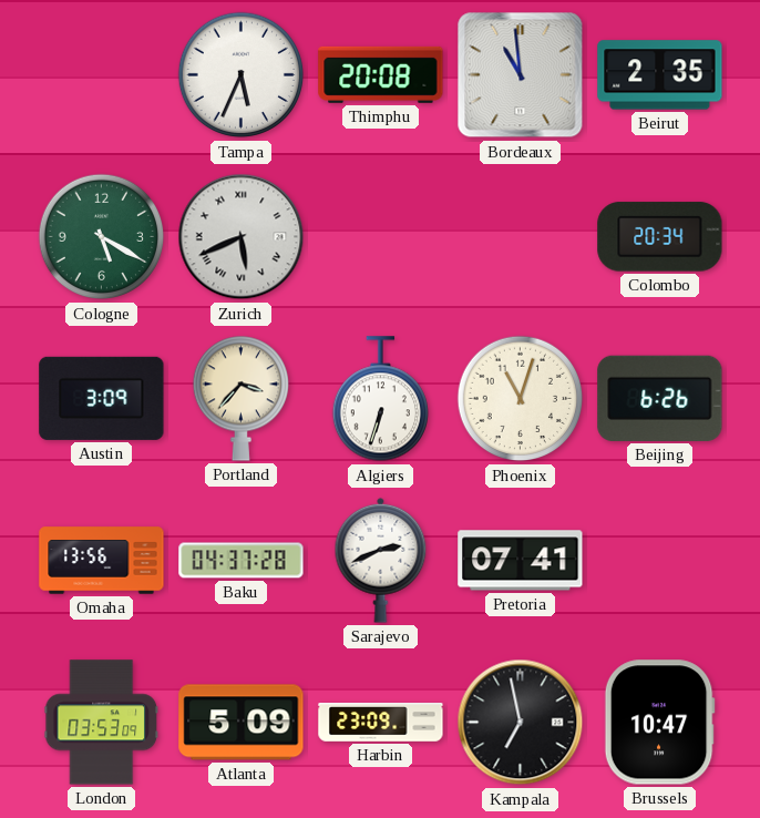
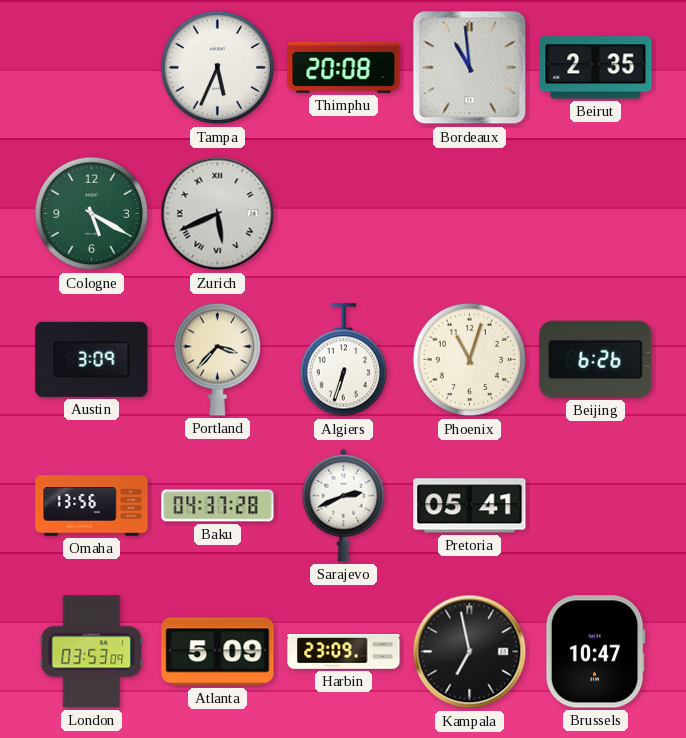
Colombo: 20:34 -> none (660, 237)
Pretoria: 07:41 -> 05:41 (470, 506)
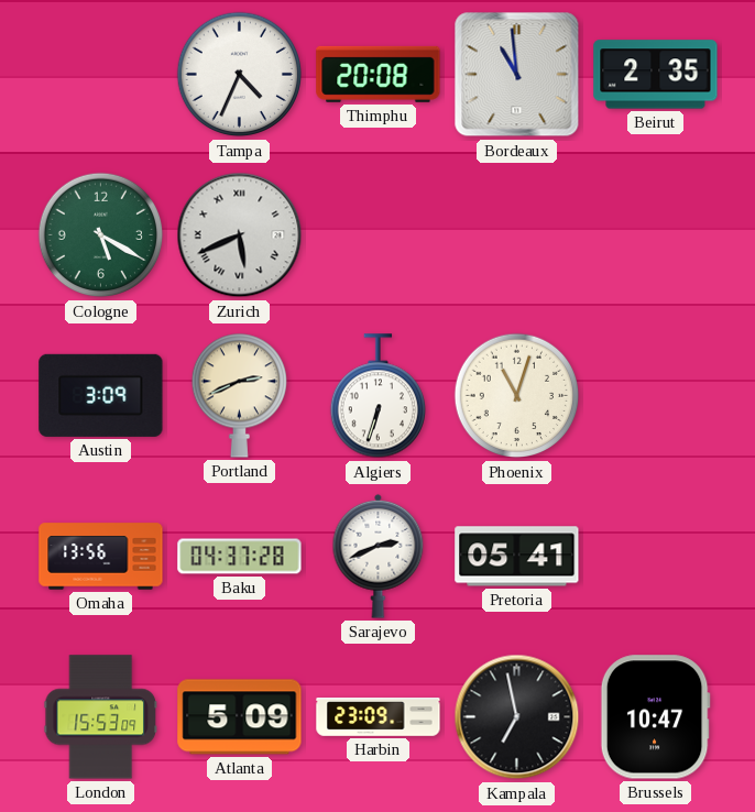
Tampa: 5:34 -> 4:34 (240, 75)
Portland: 3:37 -> 2:41 (239, 395)
Beijing: 6:26 -> none (596, 359)
London: 03:53 -> 15:53 (101, 717)
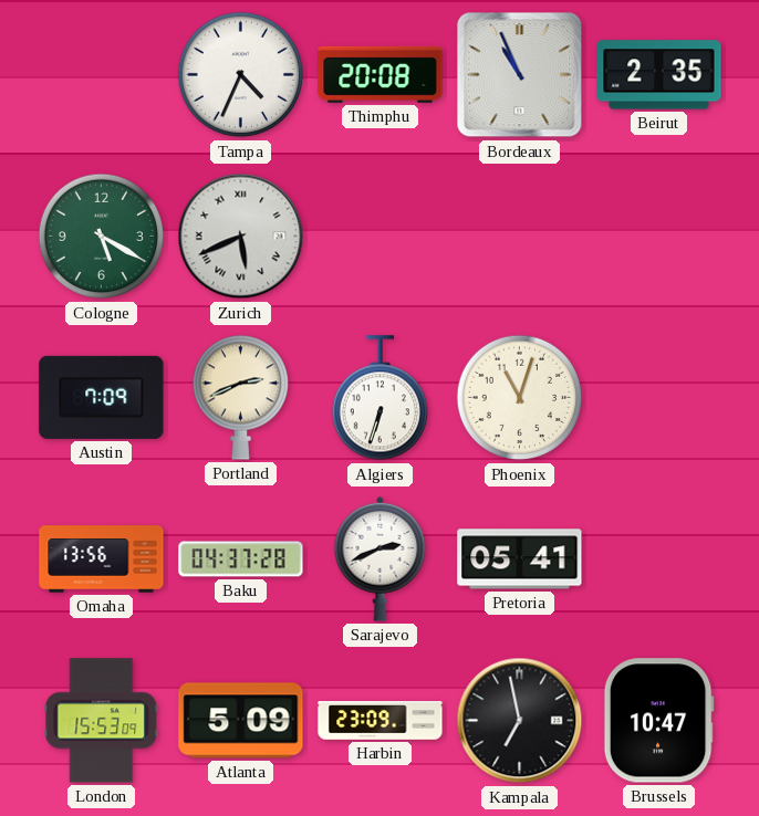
Bordeaux: 10:59 -> 10:56 (520, 75)
Austin: 3:09 -> 7:09 (102, 397)
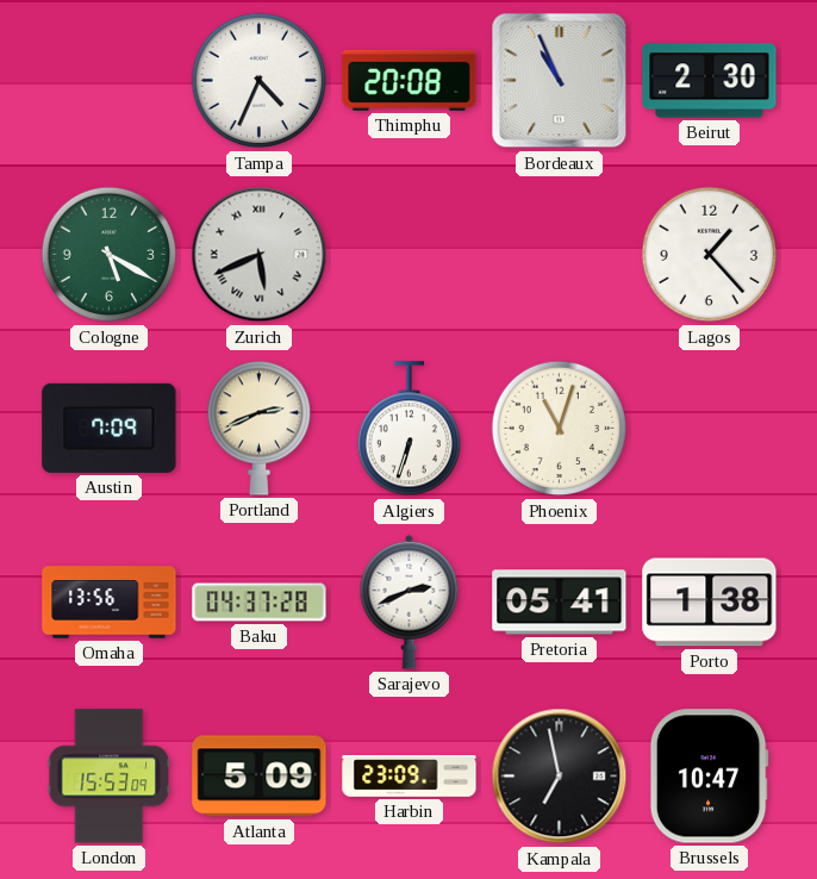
Beirut: 2:35 -> 2:30 (710, 81)
Lagos: none -> 1:23 (710, 255)
Porto: none -> 1:38 (710, 603)
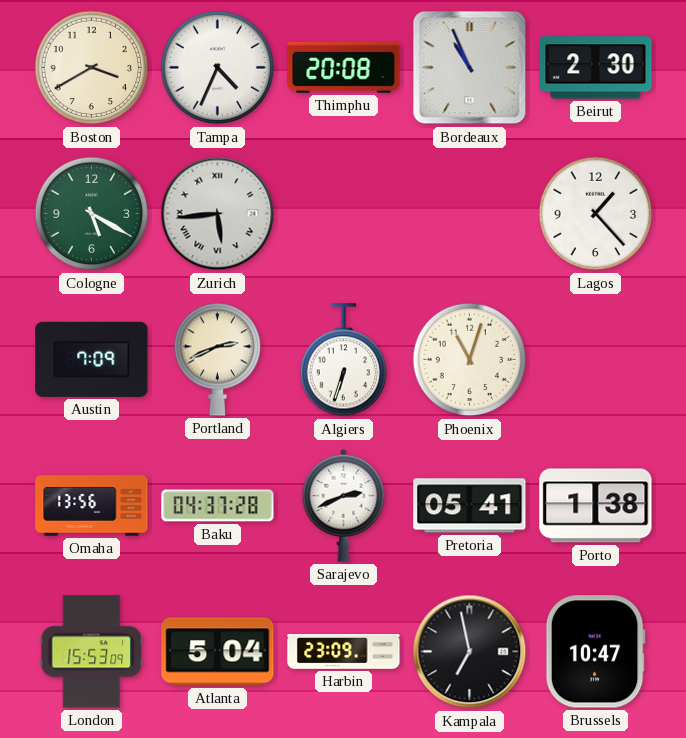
Boston: none -> 3:40 (92, 68)
Zurich: 5:41 -> 5:44 (218, 214)
Atlanta: 5:09 -> 5:04 (218, 652)
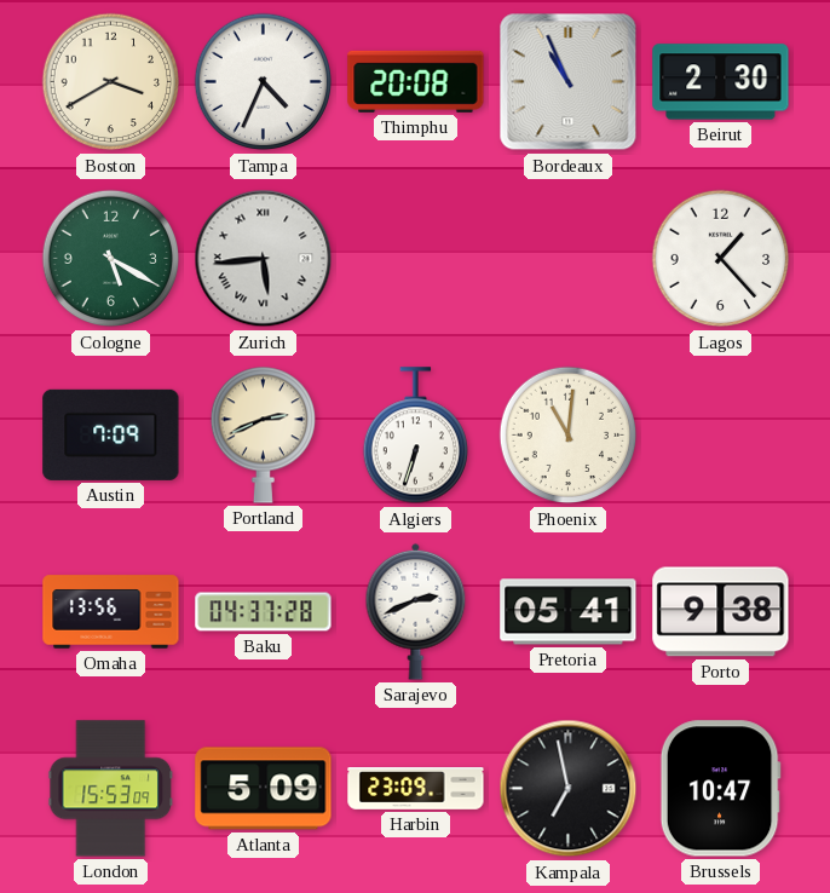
Phoenix: 11:03 -> 11:01 (569, 436)
Porto: 1:38 -> 9:38 (721, 612)
Atlanta: 5:04 -> 5:09 (264, 789)
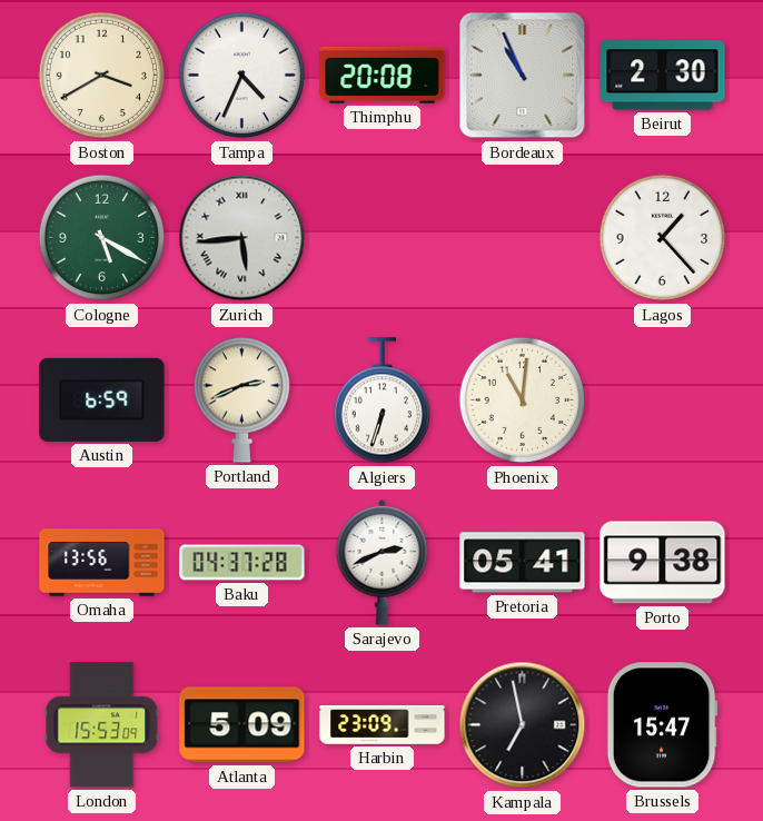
Austin: 7:09 -> 6:59 (102, 399)
Brussels: 10:47 -> 15:47 (662, 725)
